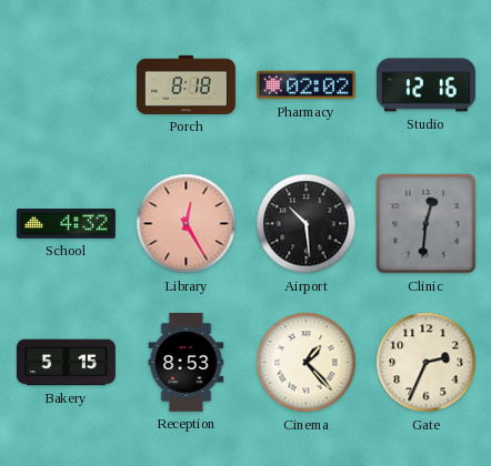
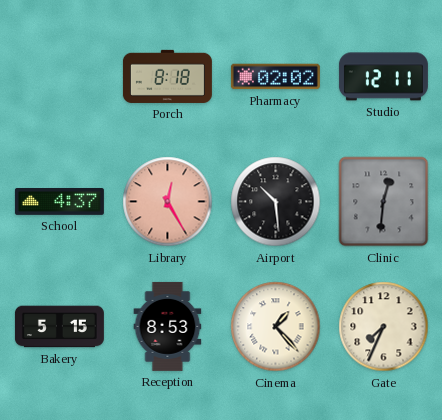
Studio: 12:16 -> 12:11 (383, 77)
School: 4:32 -> 4:37 (59, 202)
Gate: 2:34 -> 7:34 (384, 327)
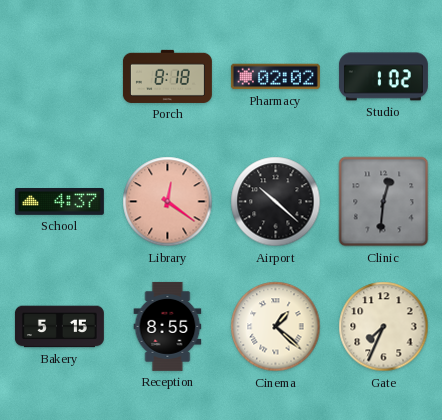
Studio: 12:11 -> 1:02 (383, 77)
Library: 12:25 -> 12:21 (168, 202)
Airport: 10:29 -> 10:22 (276, 202)
Reception: 8:53 -> 8:55 (168, 326)
Cinema: 1:23 -> 1:22 (276, 327)
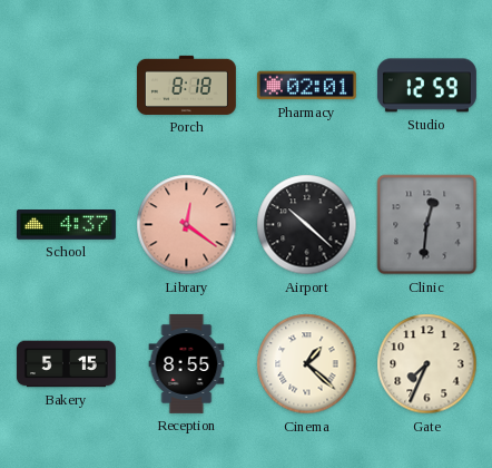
Pharmacy: 02:02 -> 02:01 (306, 86)
Studio: 1:02 -> 12:59 (426, 86)
